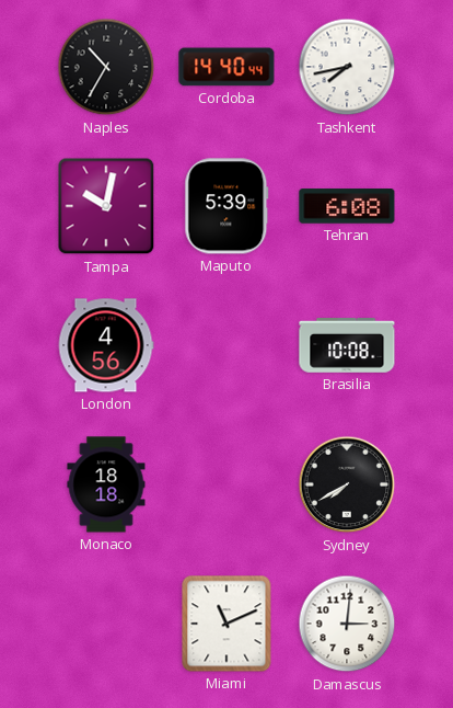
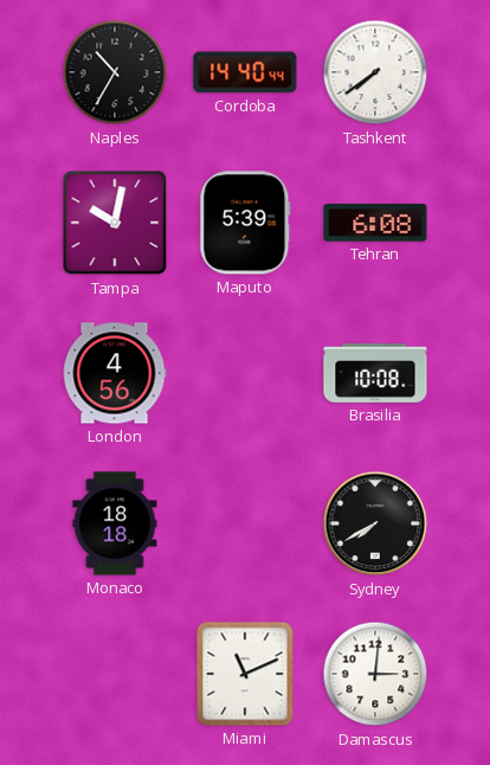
Tashkent: 7:43 -> 7:39 (375, 72)
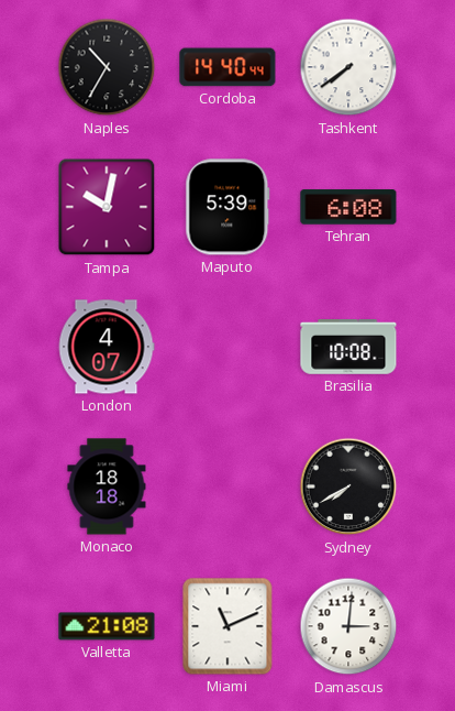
London: 4:56 -> 4:07 (107, 347)
Valletta: none -> 21:08 (107, 626)
